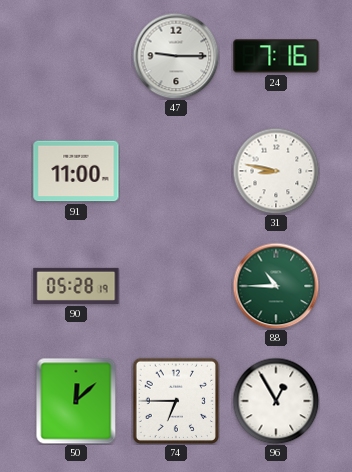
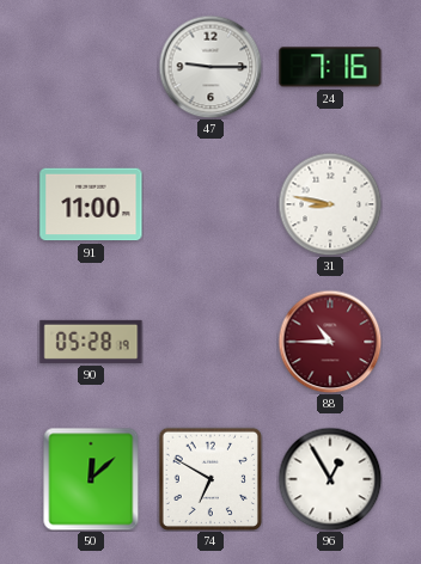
88 dial: green -> burgundy (330, 342)
74: 6:45 -> 6:50 (209, 478)
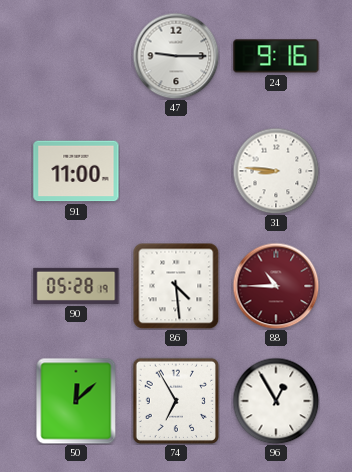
24: 7:16 -> 9:16 (276, 56)
31: 8:47 -> 8:46 (276, 171)
86: none -> 4:29 (176, 286)
74: 6:50 -> 6:55 (175, 400)
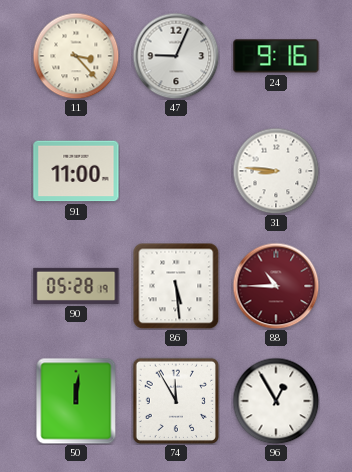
11: none -> 3:23 (76, 56)
47: 9:15 -> 9:04 (176, 56)
86: 4:29 -> 5:29 (176, 286)
50: 12:08 -> 12:01 (76, 401)
74: 6:55 -> 11:55 (175, 400)
